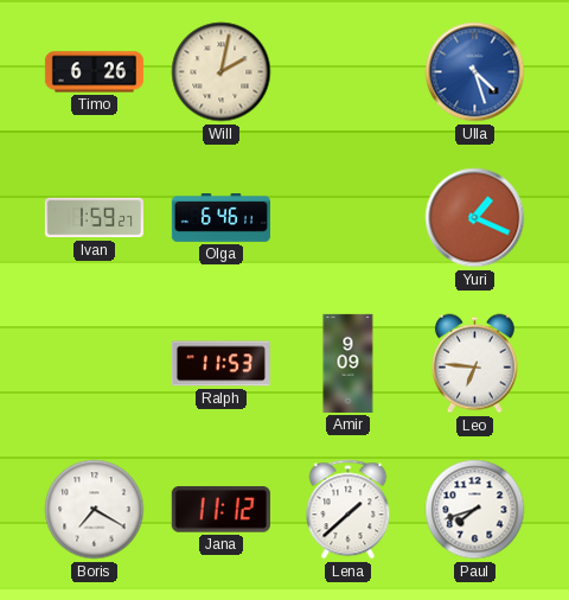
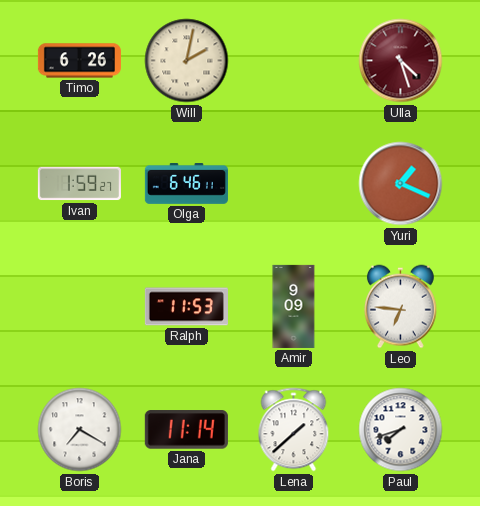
Ulla dial: blue -> burgundy (401, 61)
Jana: 11:12 -> 11:14 (186, 430)
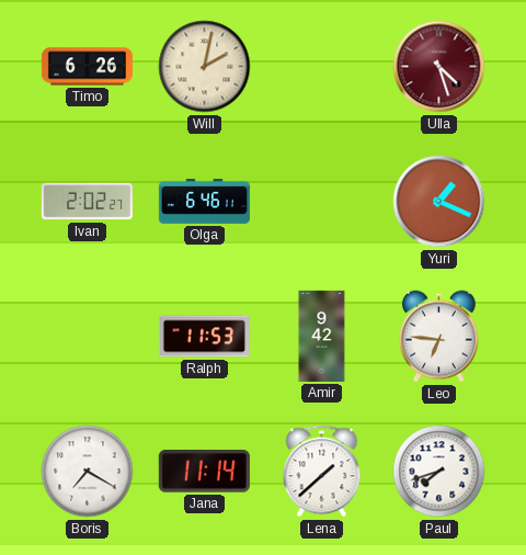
Ivan: 1:59 -> 2:02 (87, 202)
Amir: 9:09 -> 9:42 (322, 336)
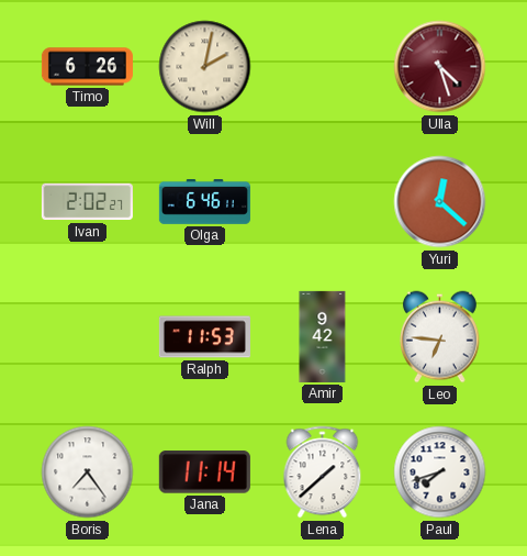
Yuri: 1:19 -> 12:22 (440, 202)
Boris: 7:20 -> 7:24 (88, 472)
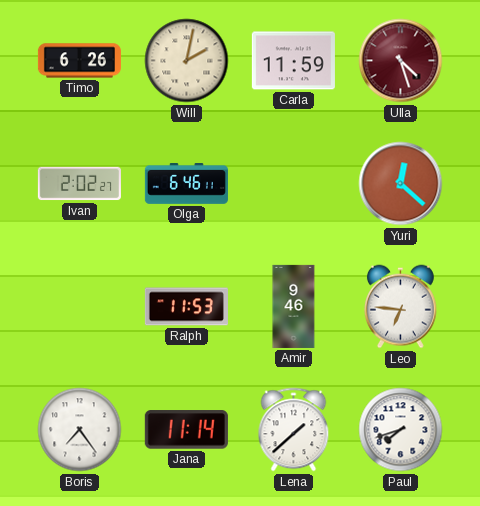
Carla: none -> 11:59 (293, 61)
Amir: 9:42 -> 9:46 (294, 306)
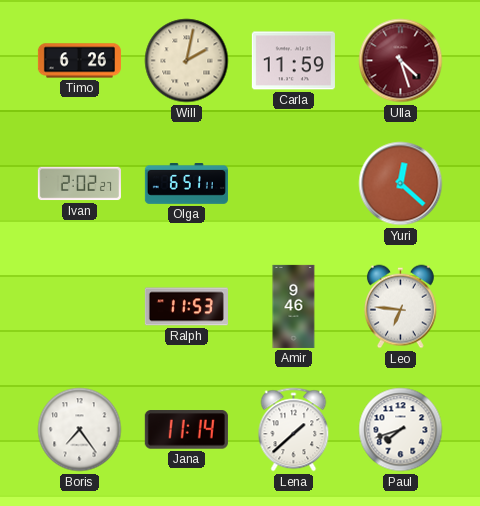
Olga: 6:46 -> 6:51 (186, 184)
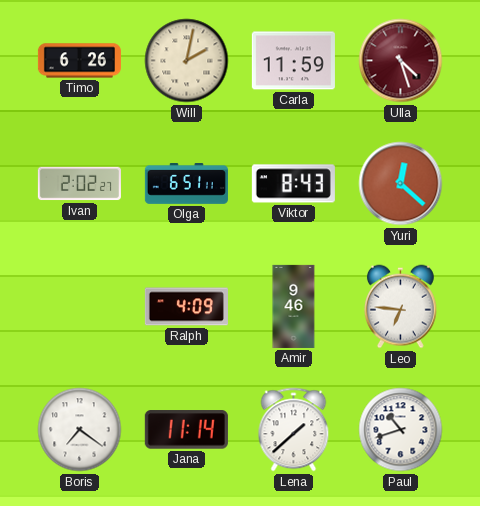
Viktor: none -> 8:43 (293, 184)
Ralph: 11:53 -> 4:09 (186, 307)
Boris: 7:24 -> 7:21 (80, 430)
Paul: 7:42 -> 10:42 (401, 430)
